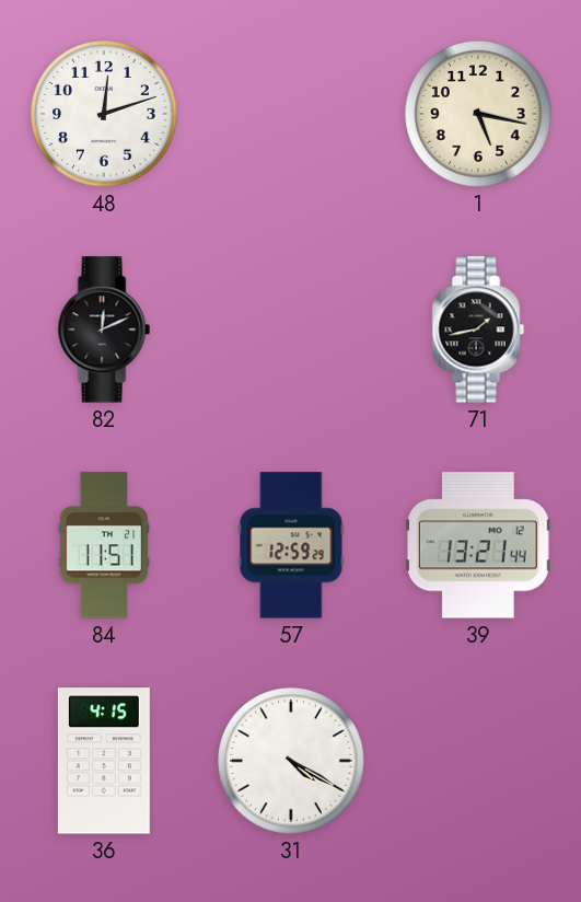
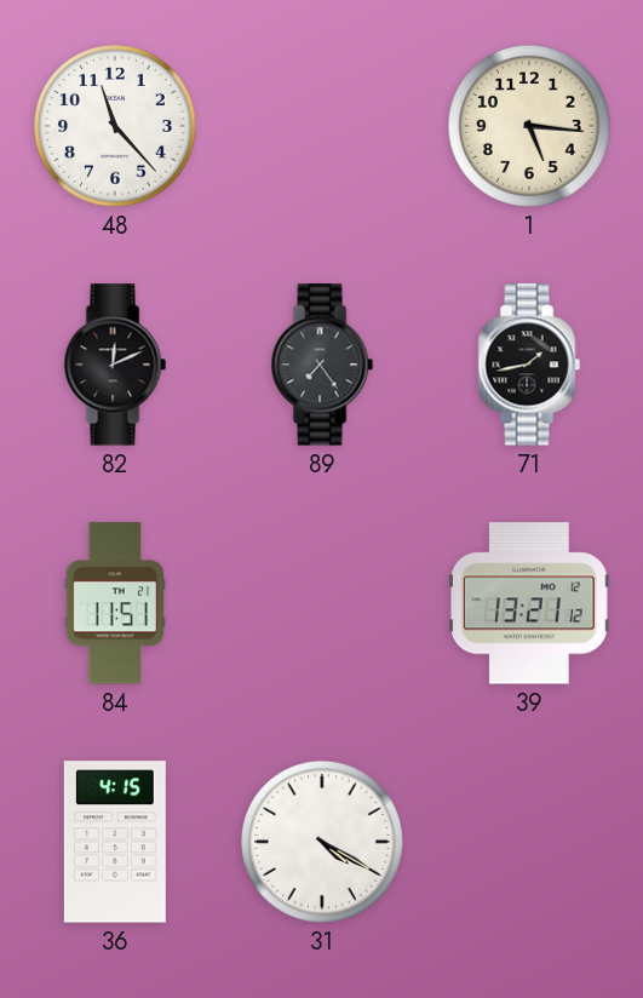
48: 12:12 -> 11:23 (116, 127)
1: 5:17 -> 5:16 (530, 127)
89: none -> 7:24 (322, 365)
57: 12:59 -> none (291, 545)
39: 13:21:44 -> 13:21:12 (529, 603)
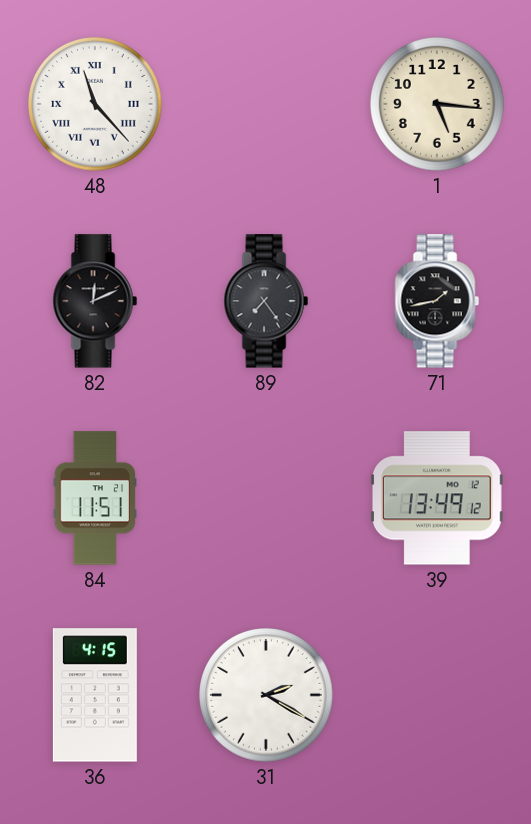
48 numerals: Arabic -> Roman (96, 105)
39: 13:21 -> 13:49 (437, 498)
31: 4:20 -> 2:20 (267, 696)
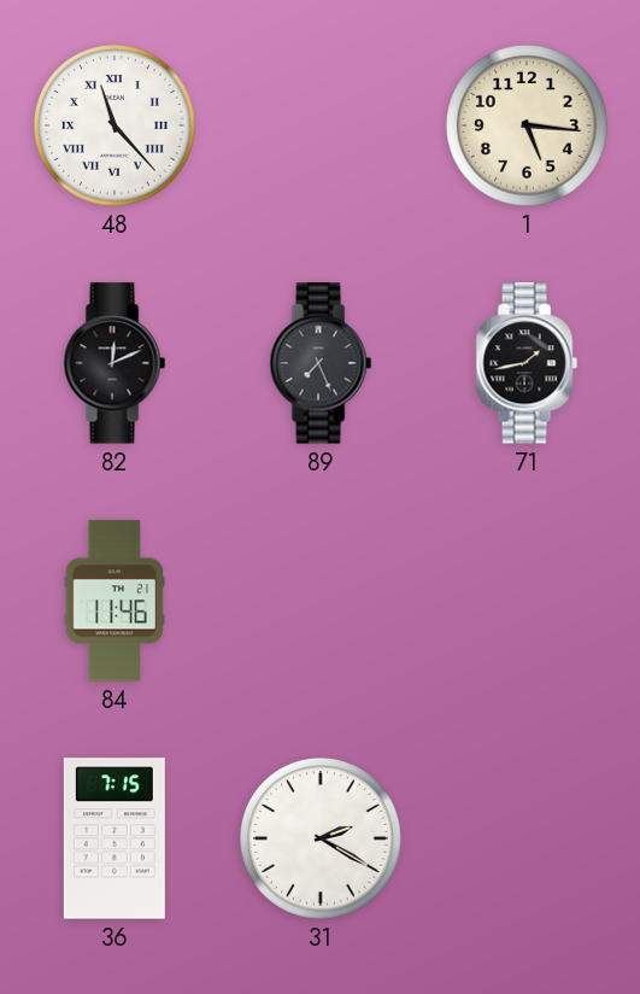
89: 7:24 -> 7:26 (321, 363)
84: 11:51 -> 11:46 (115, 601)
39: 13:49 -> none (437, 498)
36: 4:15 -> 7:15 (115, 838)
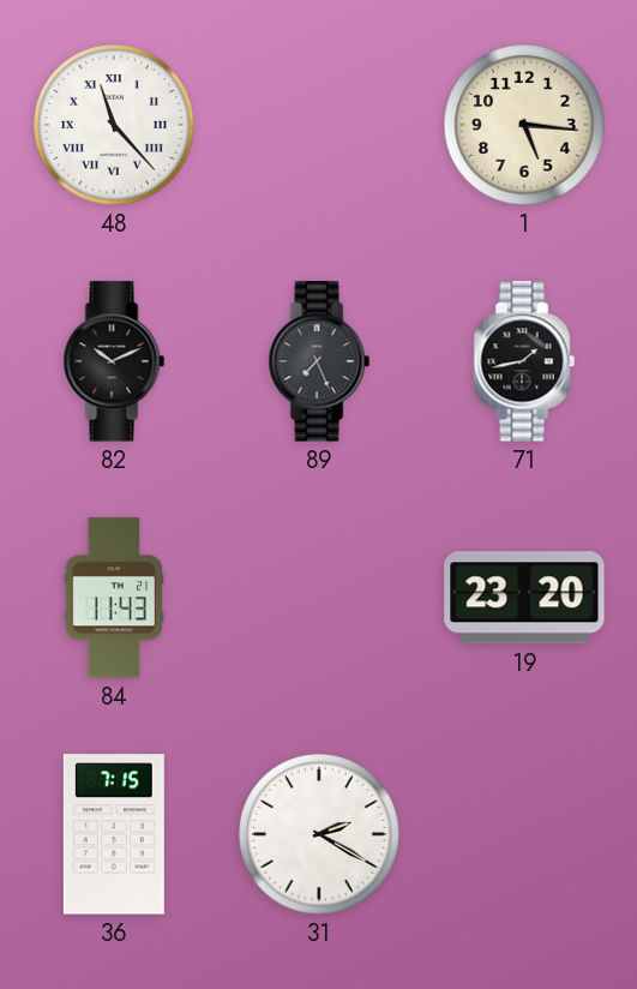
82: 12:11 -> 10:11 (114, 361)
84: 11:46 -> 11:43 (114, 598)
19: none -> 23:20 (524, 598)
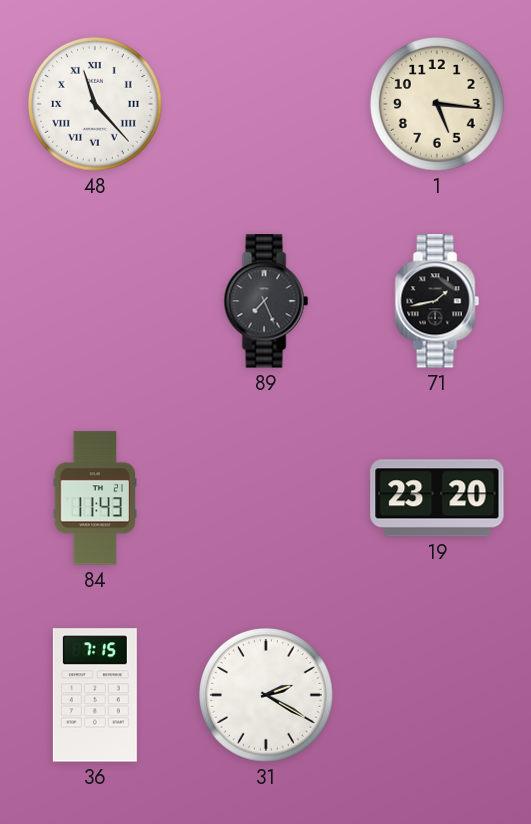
82: 10:11 -> none (114, 361)
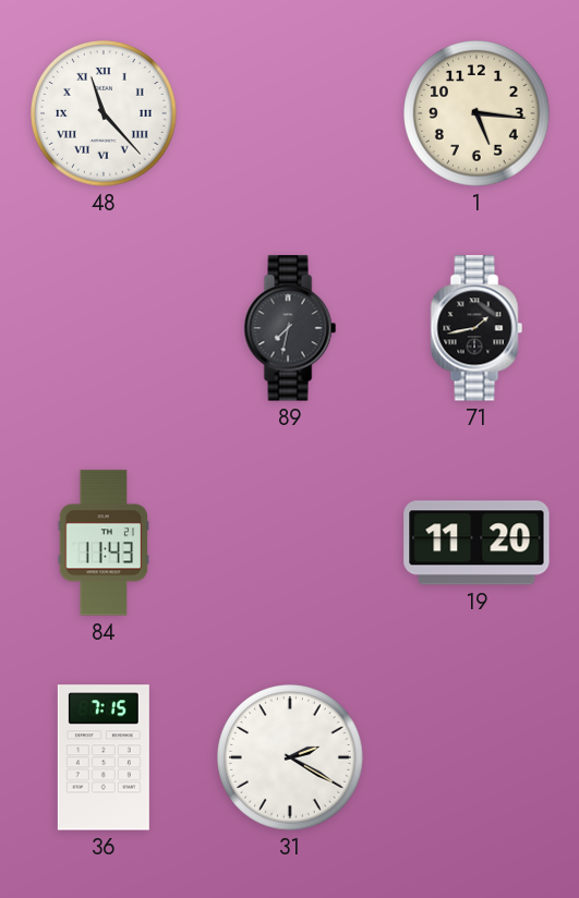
89: 7:26 -> 7:32 (290, 328)
19: 23:20 -> 11:20 (477, 543)
